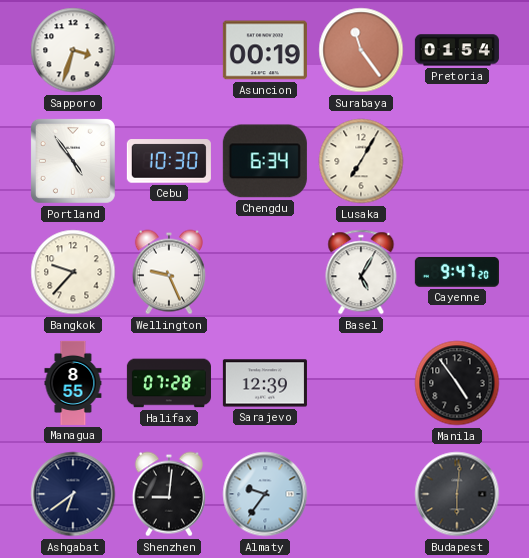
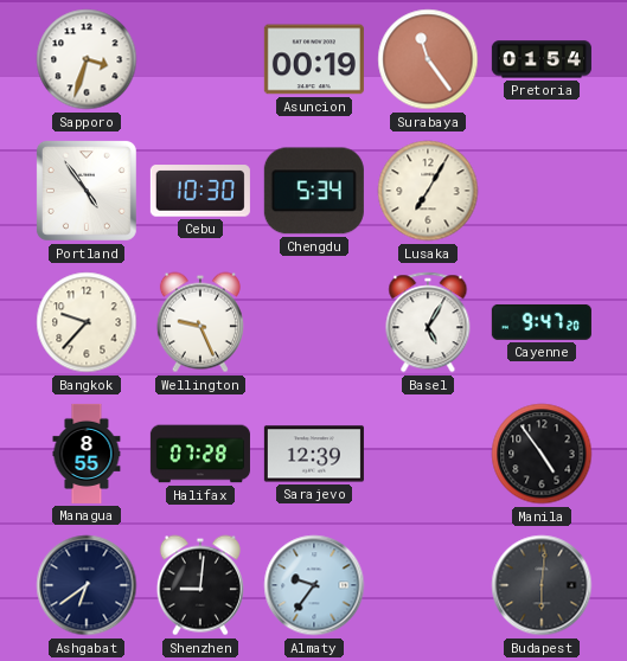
Chengdu: 6:34 -> 5:34 (314, 191)
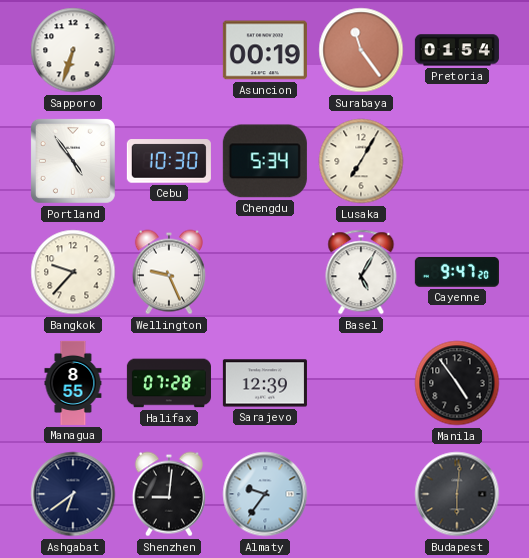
Sapporo: 3:33 -> 6:33 (73, 50)
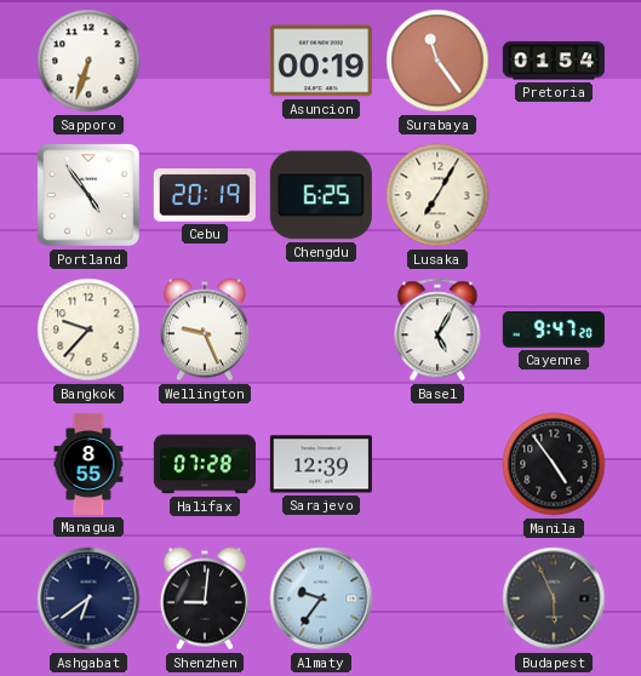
Cebu: 10:30 -> 20:19 (205, 195)
Chengdu: 5:34 -> 6:25 (321, 195)
Budapest: 6:01 -> 5:56 (554, 598)
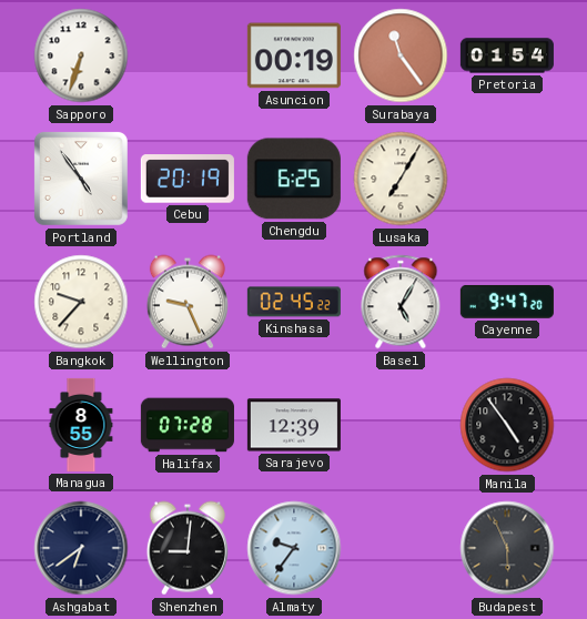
Kinshasa: none -> 02:45 (294, 302)
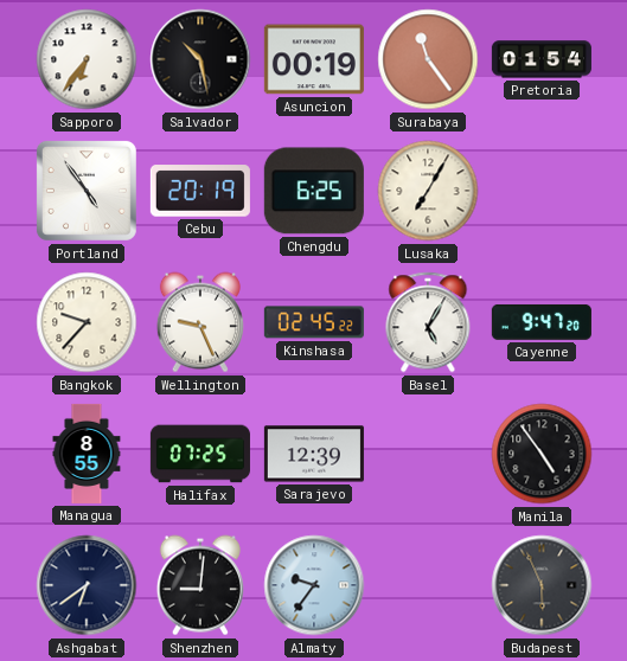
Sapporo: 6:33 -> 6:36 (87, 59)
Salvador: none -> 10:28 (200, 59)
Halifax: 07:28 -> 07:25 (200, 454)
